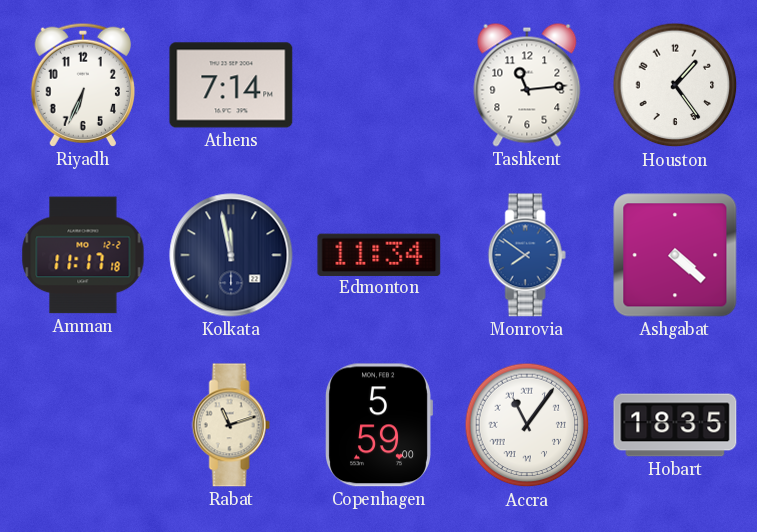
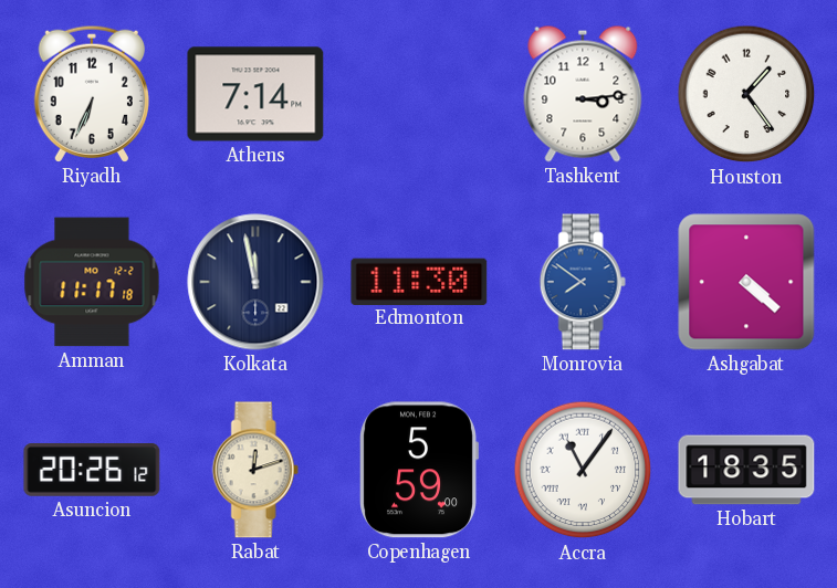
Tashkent: 11:14 -> 3:14 (583, 94)
Edmonton: 11:34 -> 11:30 (419, 281)
Asuncion: none -> 20:26 (92, 471)
Rabat: 11:12 -> 12:12 (255, 470)
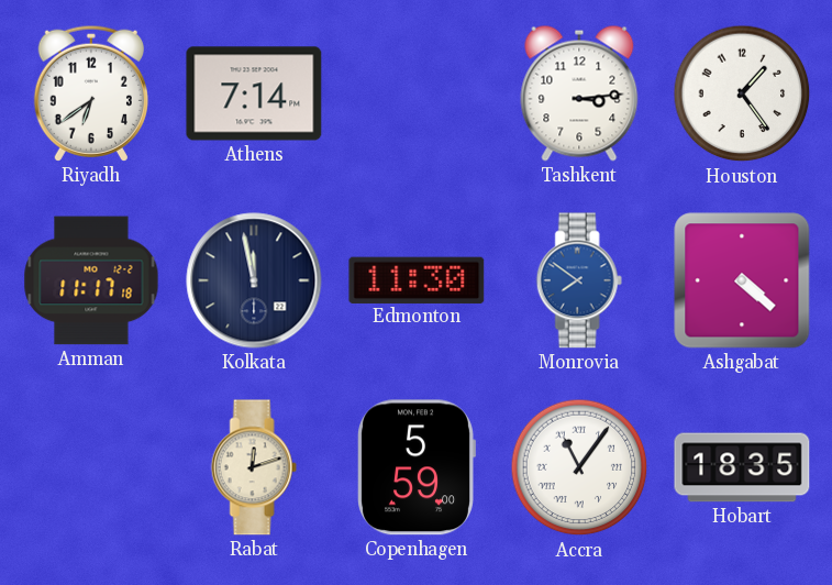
Riyadh: 6:34 -> 6:39 (91, 93)
Asuncion: 20:26 -> none (92, 471)
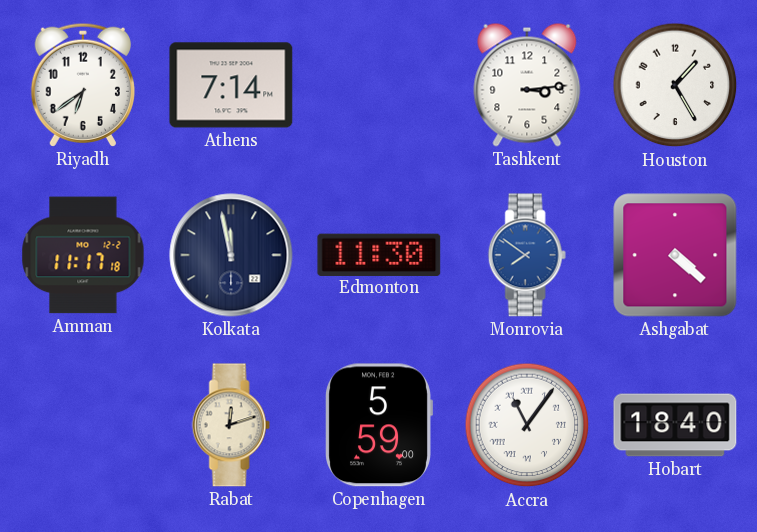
Houston: 1:24 -> 1:25 (675, 85)
Hobart: 18:35 -> 18:40 (675, 425)
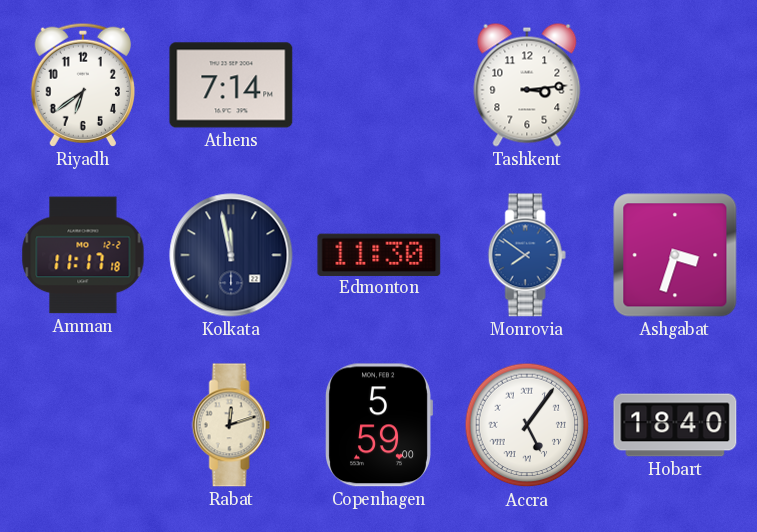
Houston: 1:25 -> none (675, 85)
Ashgabat: 4:22 -> 3:33 (675, 255)
Accra: 11:06 -> 5:06 (527, 425)
